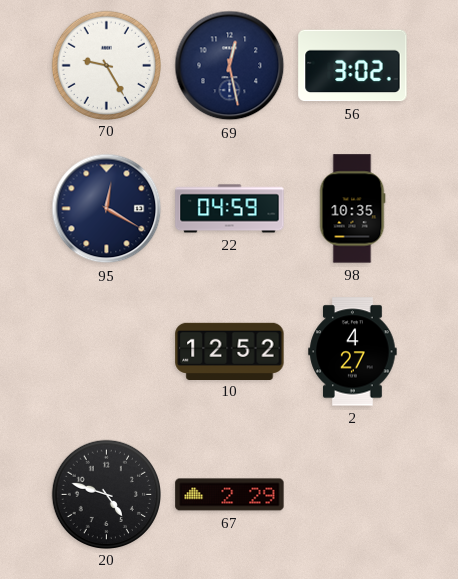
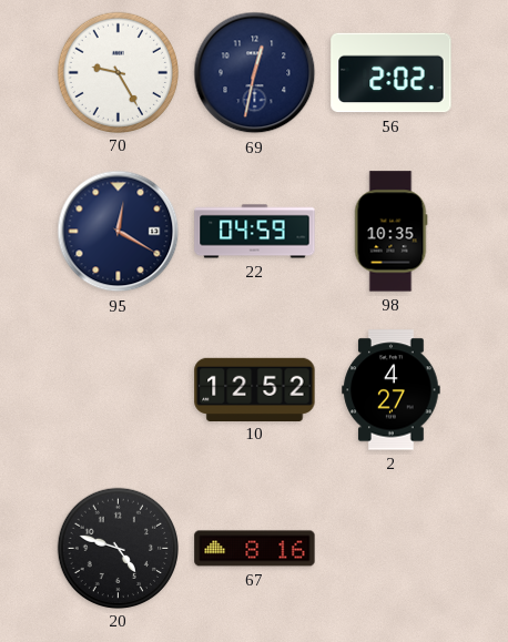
69: 12:28 -> 12:32 (255, 73)
56: 3:02 -> 2:02 (392, 73)
67: 2:29 -> 8:16 (255, 549)
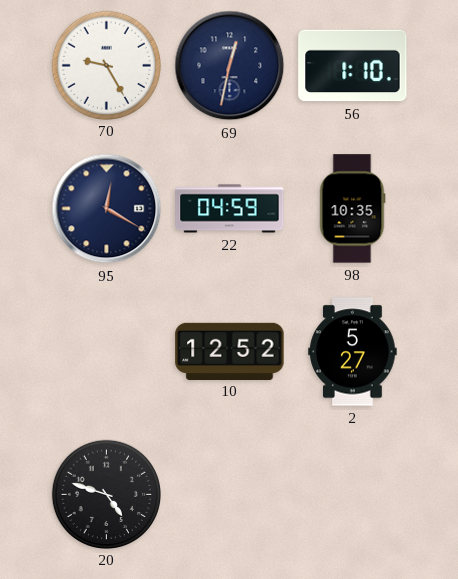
56: 2:02 -> 1:10 (353, 66)
2: 4:27 -> 5:27 (353, 352)
67: 8:16 -> none (255, 549)
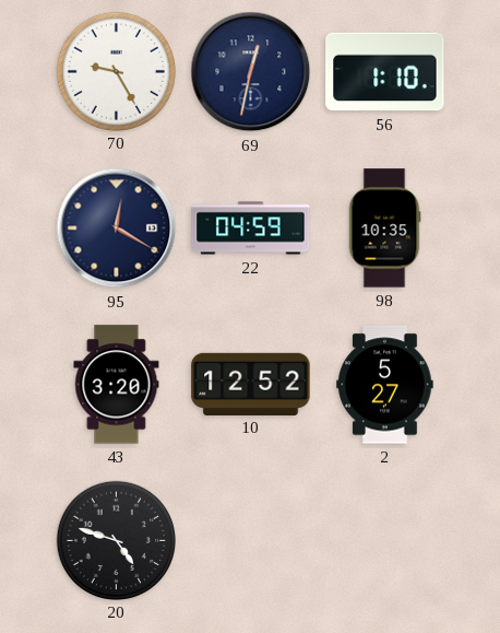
43: none -> 3:20 (117, 385)
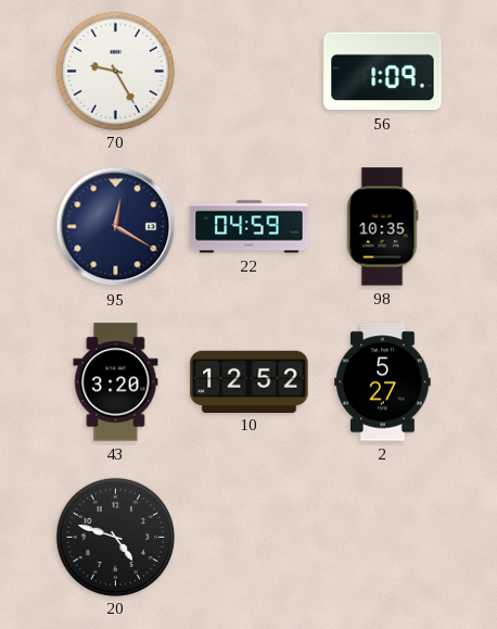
69: 12:32 -> none (251, 72)
56: 1:10 -> 1:09 (383, 72)
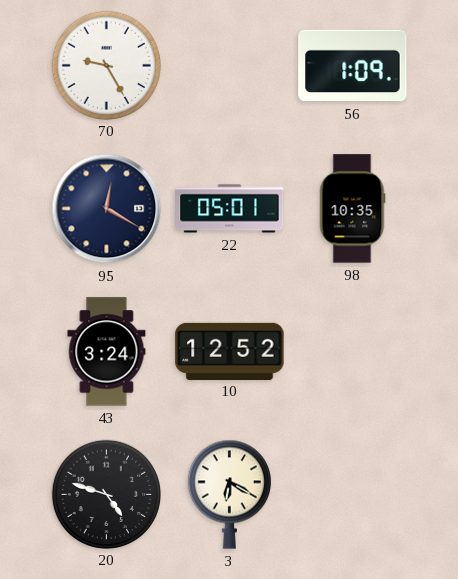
22: 04:59 -> 05:01 (230, 209)
43: 3:20 -> 3:24 (107, 352)
2: 5:27 -> none (383, 382)
3: none -> 6:20 (229, 494)
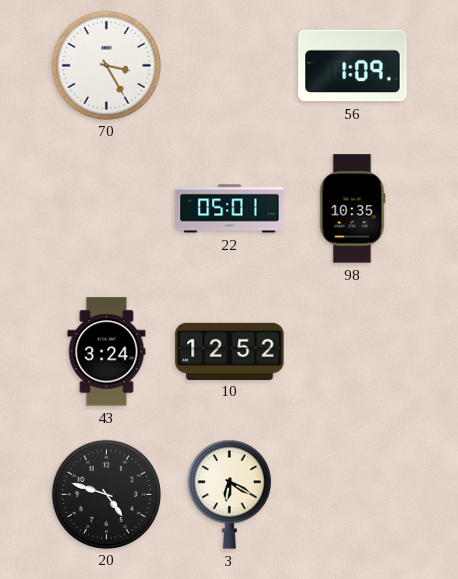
70: 9:25 -> 3:25 (106, 65)
95: 12:20 -> none (107, 209)
